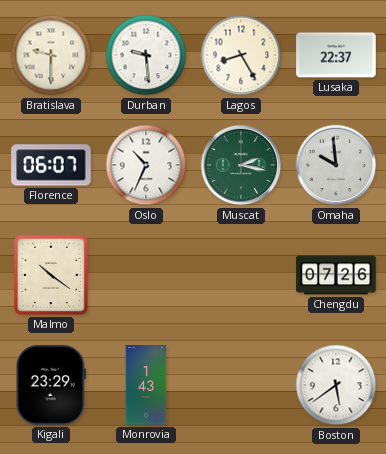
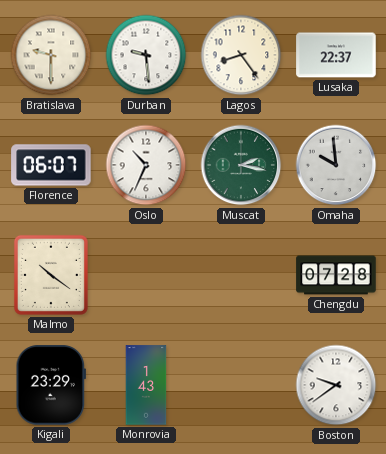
Lagos: 8:25 -> 8:24 (241, 55)
Chengdu: 07:26 -> 07:28 (336, 275)
Boston: 5:39 -> 9:39 (336, 385)
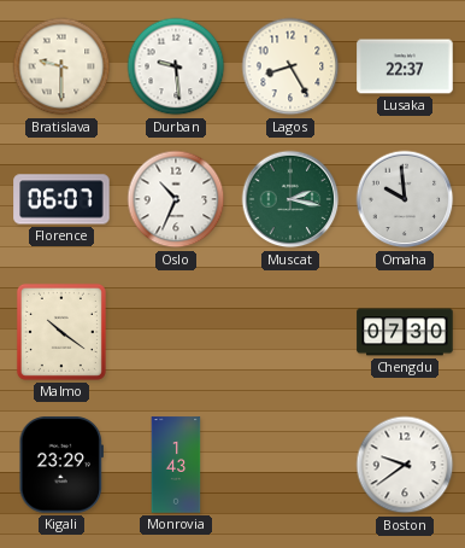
Lagos: 8:24 -> 8:25 (290, 66)
Chengdu: 07:28 -> 07:30 (405, 332)
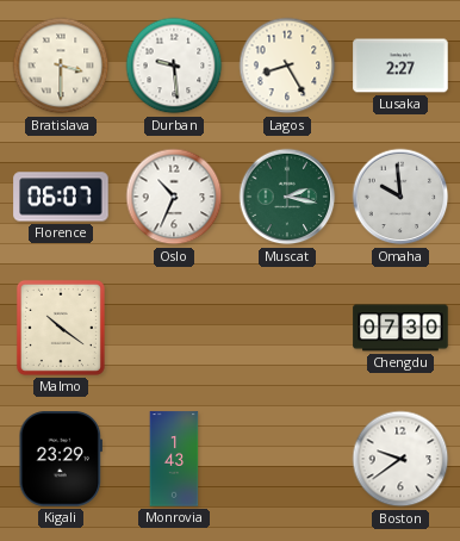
Bratislava: 9:30 -> 3:30 (61, 66)
Lusaka: 22:37 -> 2:27 (400, 66)
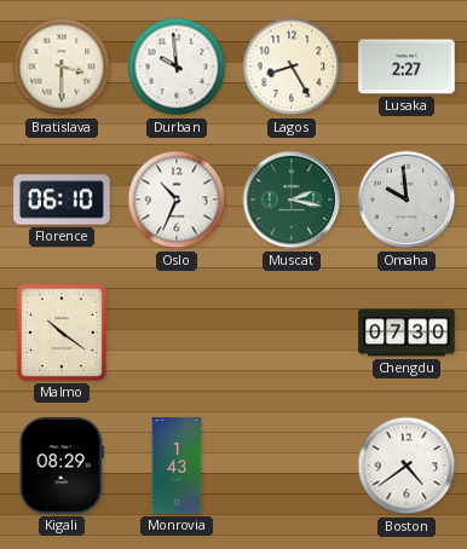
Durban: 9:29 -> 9:59 (177, 67)
Florence: 06:07 -> 06:10 (62, 200)
Kigali: 23:29 -> 08:29 (60, 466)
Boston: 9:39 -> 4:39 (407, 466)
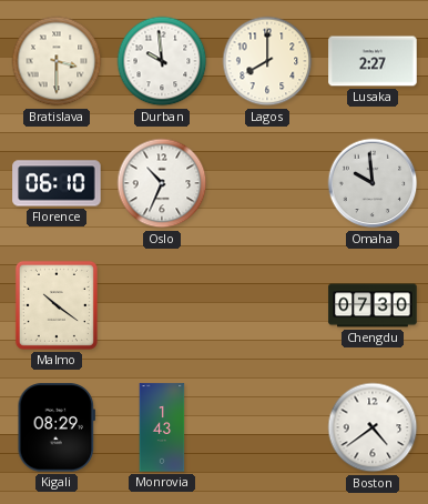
Lagos: 8:25 -> 8:00 (267, 61)
Muscat: 2:17 -> none (292, 200)
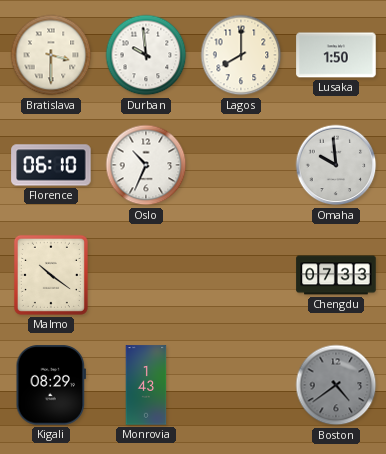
Lusaka: 2:27 -> 1:50 (336, 55)
Chengdu: 07:30 -> 07:33 (336, 275)
Boston dial: white -> grey (336, 385)
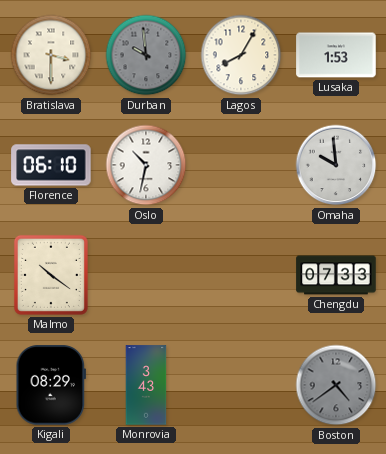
Durban dial: white -> grey (146, 55)
Lagos: 8:00 -> 8:05 (241, 55)
Lusaka: 1:50 -> 1:53 (336, 55)
Oslo: 10:34 -> 10:32 (146, 165)
Monrovia: 1:43 -> 3:43 (146, 385)
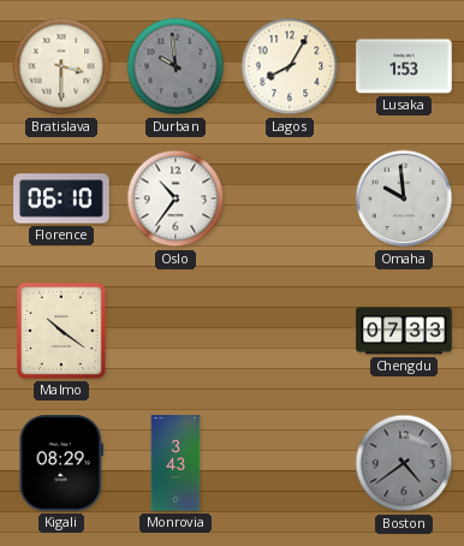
Oslo: 10:32 -> 10:36 (176, 198)
